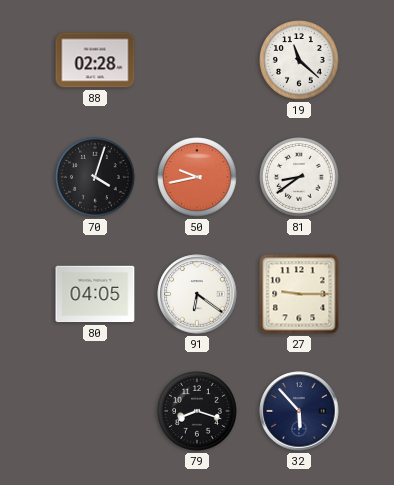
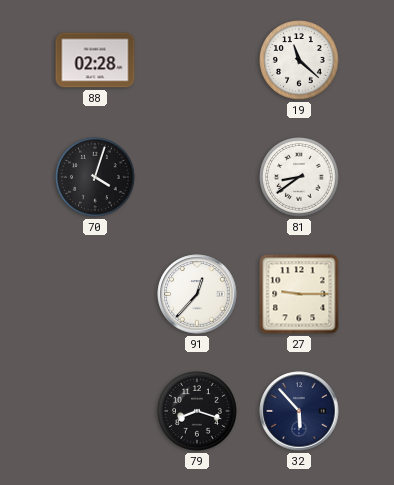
50: 9:43 -> none (197, 177)
80: 04:05 -> none (95, 294)
91: 6:21 -> 12:37 (197, 294)
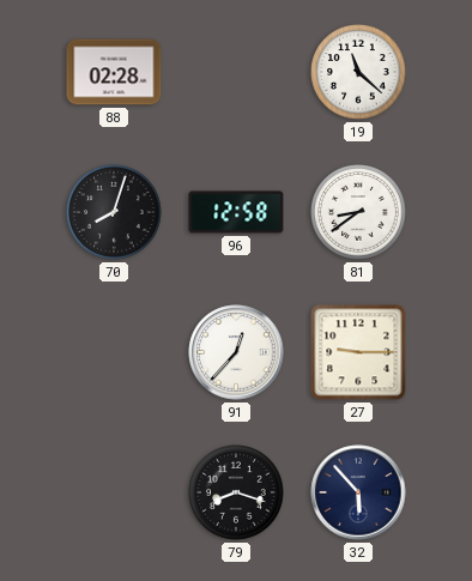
70: 4:03 -> 8:03 (114, 212)
96: none -> 12:58 (236, 212)
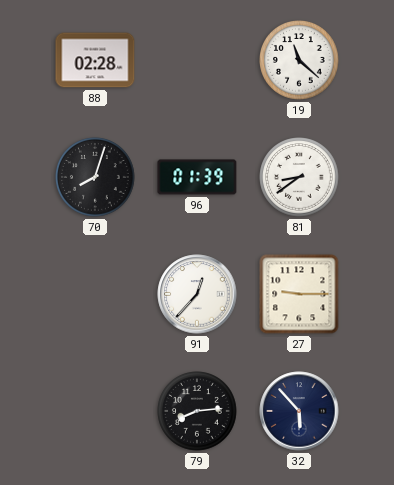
96: 12:58 -> 01:39 (197, 177)
79: 8:18 -> 8:14 (197, 411)
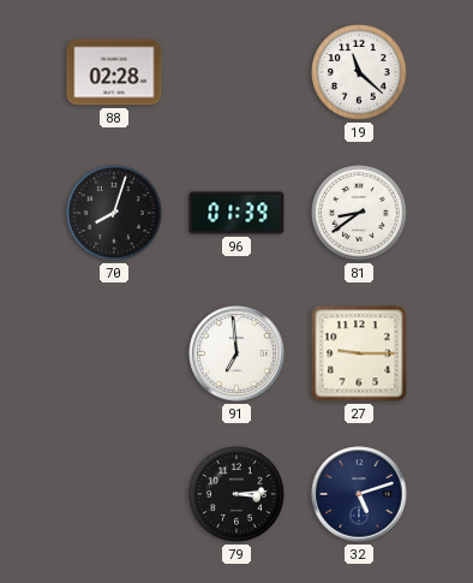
91: 12:37 -> 6:59 (237, 353)
79: 8:14 -> 3:14 (237, 494)
32: 5:53 -> 5:12 (359, 494)
